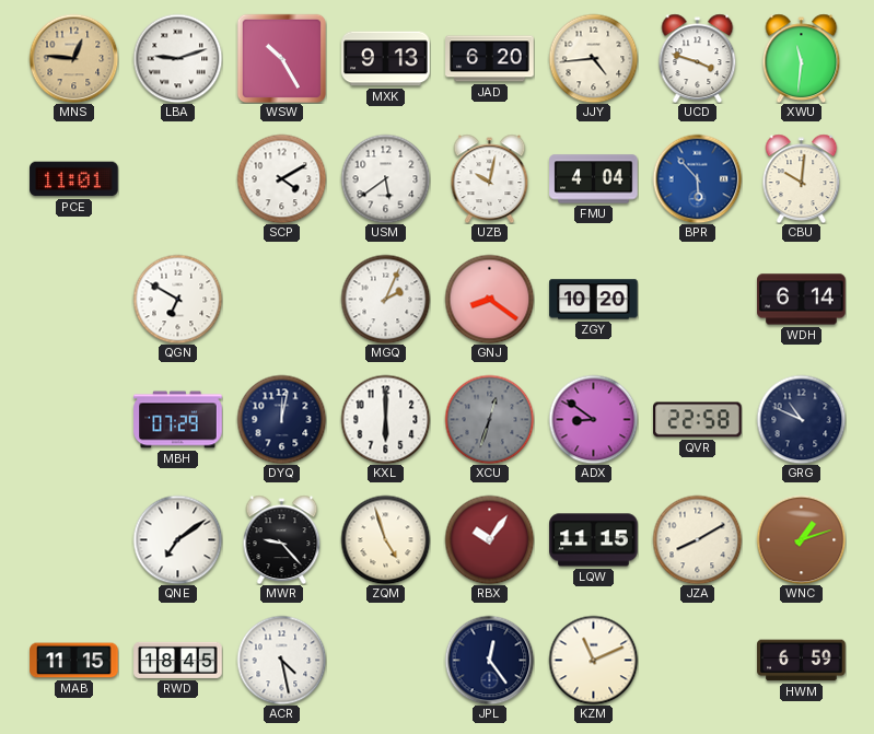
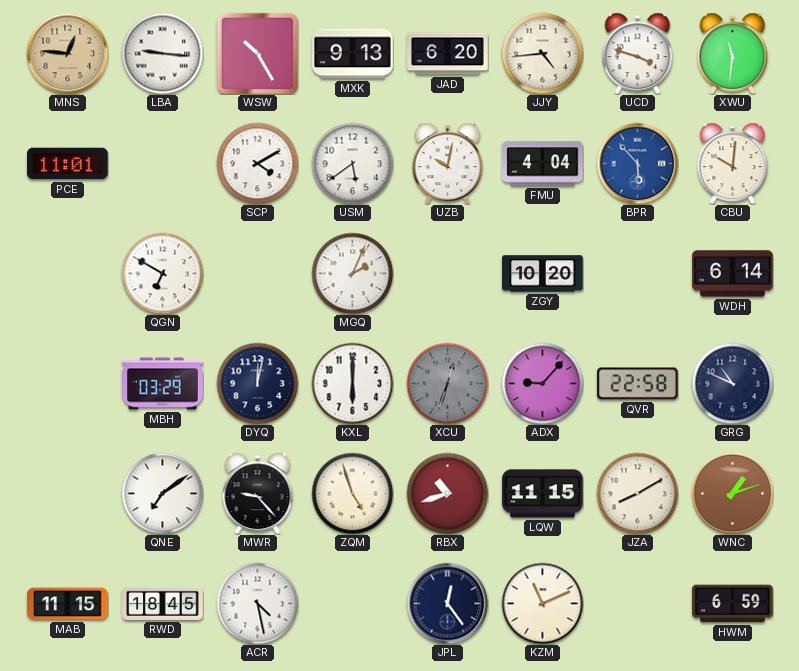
LBA: 9:12 -> 9:16 (162, 53)
GNJ: 8:21 -> none (489, 299)
MBH: 07:29 -> 03:29 (163, 384)
ADX: 8:51 -> 9:07 (542, 383)
RBX: 10:06 -> 10:42 (447, 493)
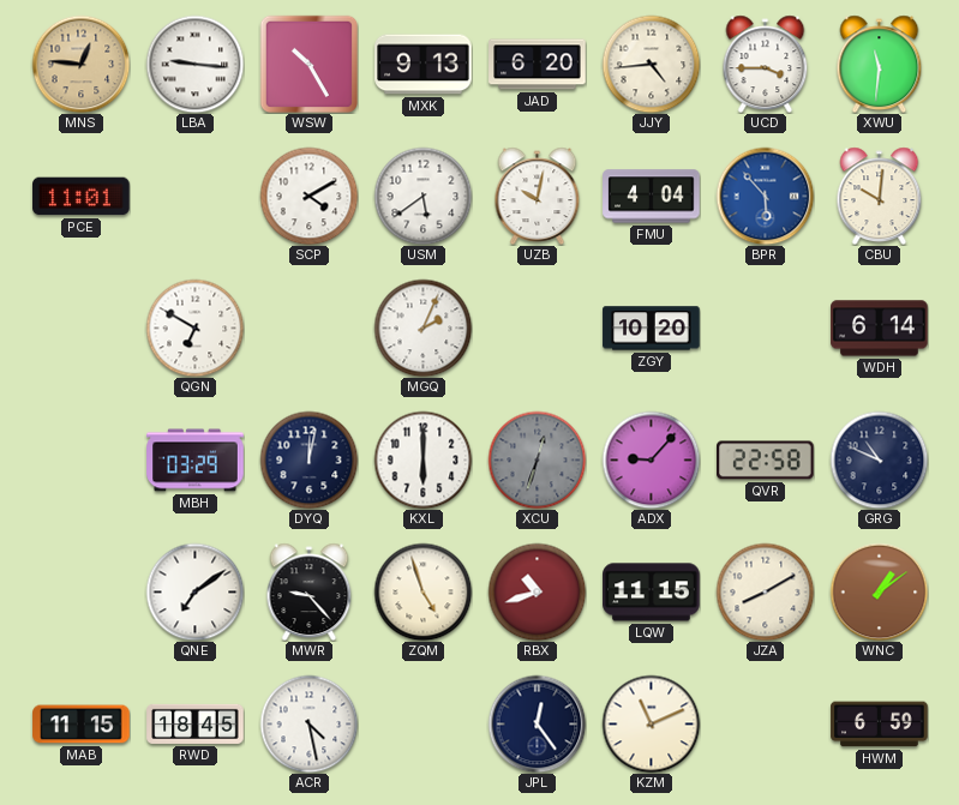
UCD: 3:48 -> 3:45 (766, 64)
WNC: 1:12 -> 1:09 (879, 591)
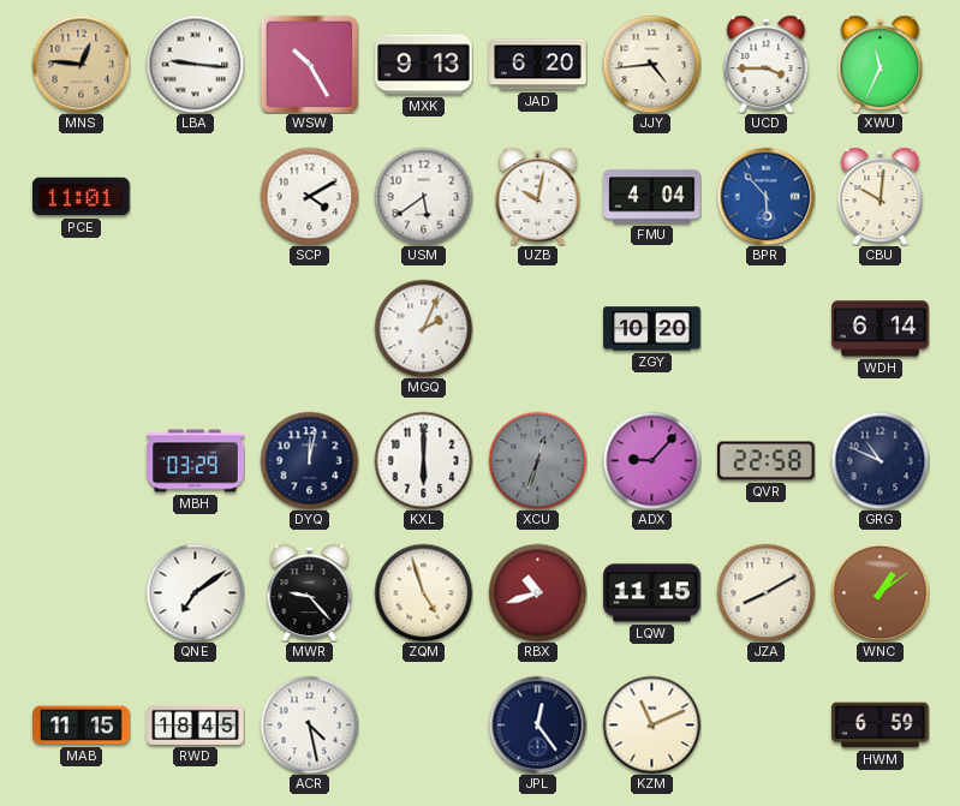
XWU: 11:31 -> 11:34 (881, 64)
QGN: 6:50 -> none (194, 328)
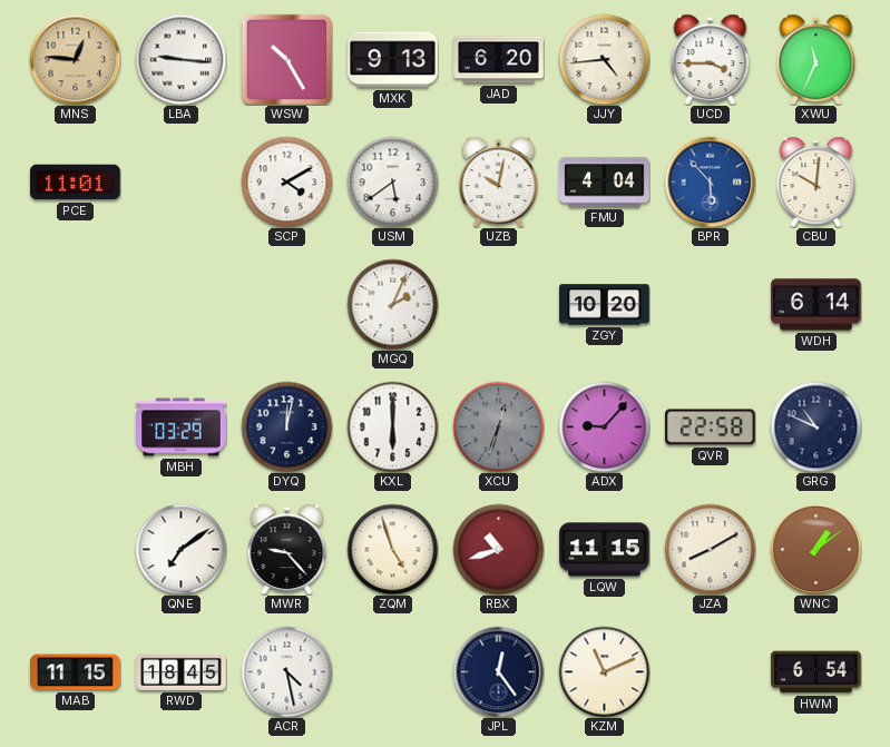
HWM: 6:59 -> 6:54 (816, 672)
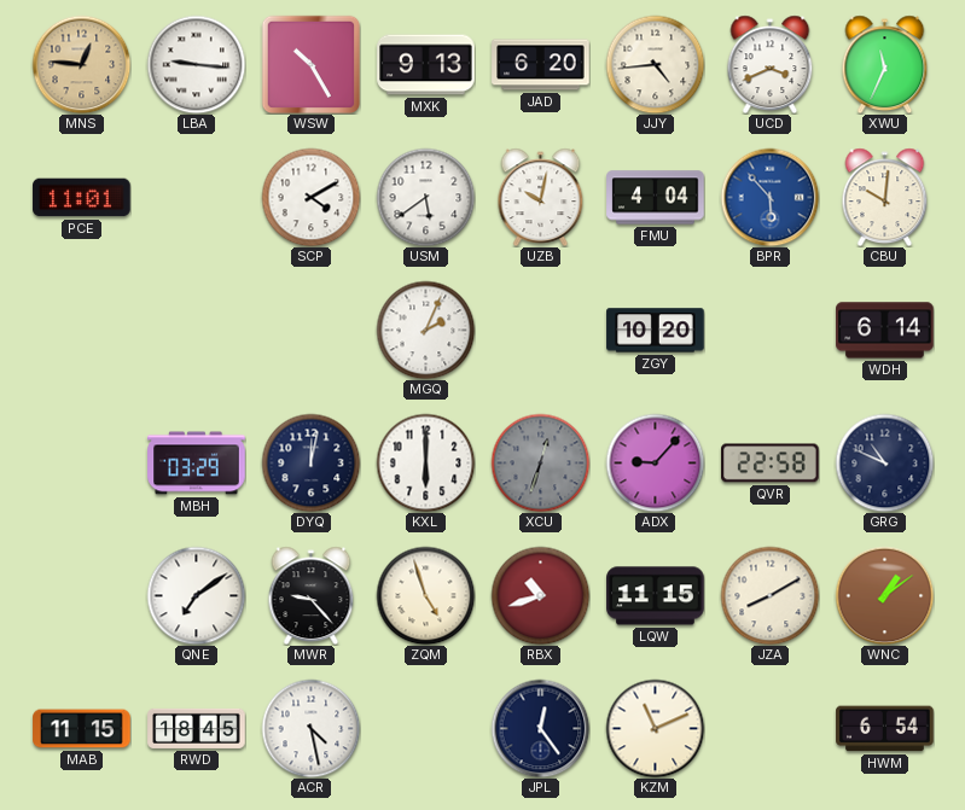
UCD: 3:45 -> 3:41 (771, 64)
